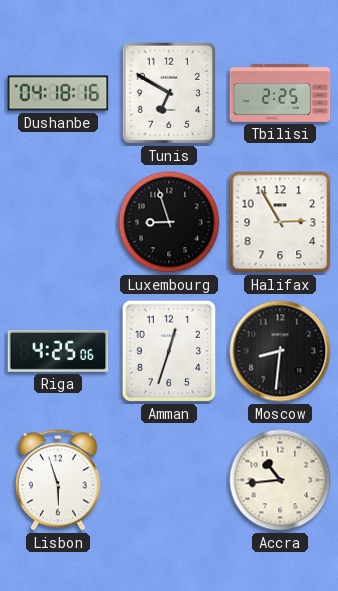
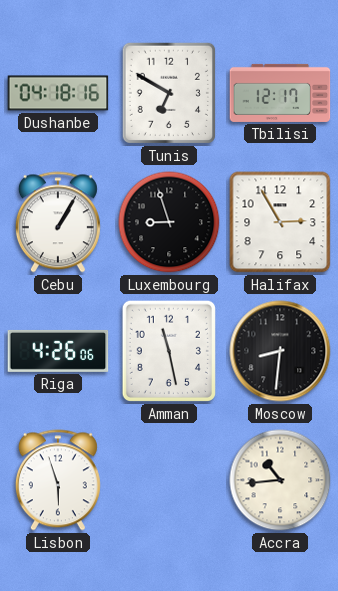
Tbilisi: 2:25 -> 12:17 (280, 93)
Cebu: none -> 1:05 (58, 222)
Riga: 4:25 -> 4:26 (58, 351)
Amman: 12:33 -> 11:28 (169, 351)
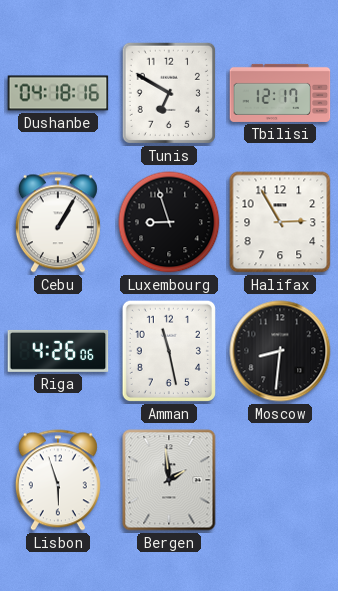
Bergen: none -> 1:59 (169, 480)
Accra: 10:44 -> none (280, 480)
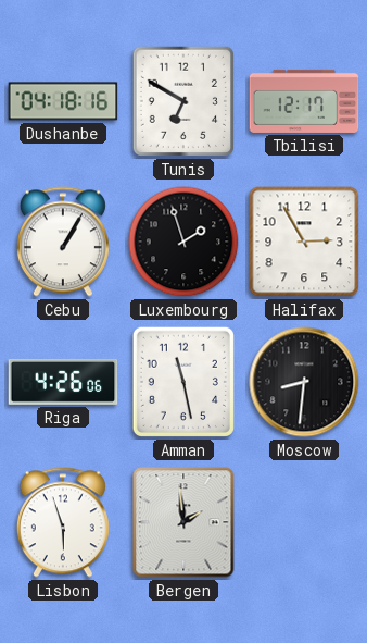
Luxembourg: 8:57 -> 1:57 (184, 242)
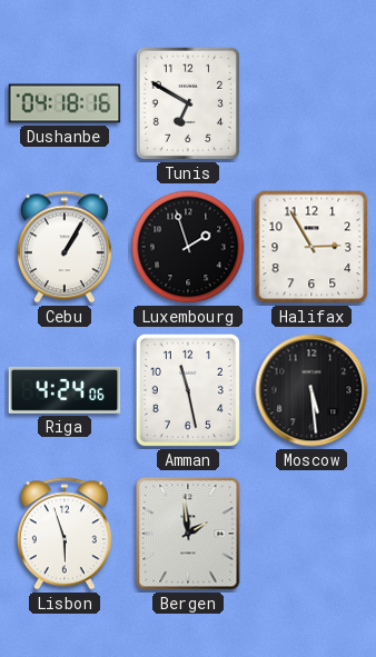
Tbilisi: 12:17 -> none (304, 101)
Riga: 4:26 -> 4:24 (65, 390)
Moscow: 8:31 -> 5:29 (311, 390)
